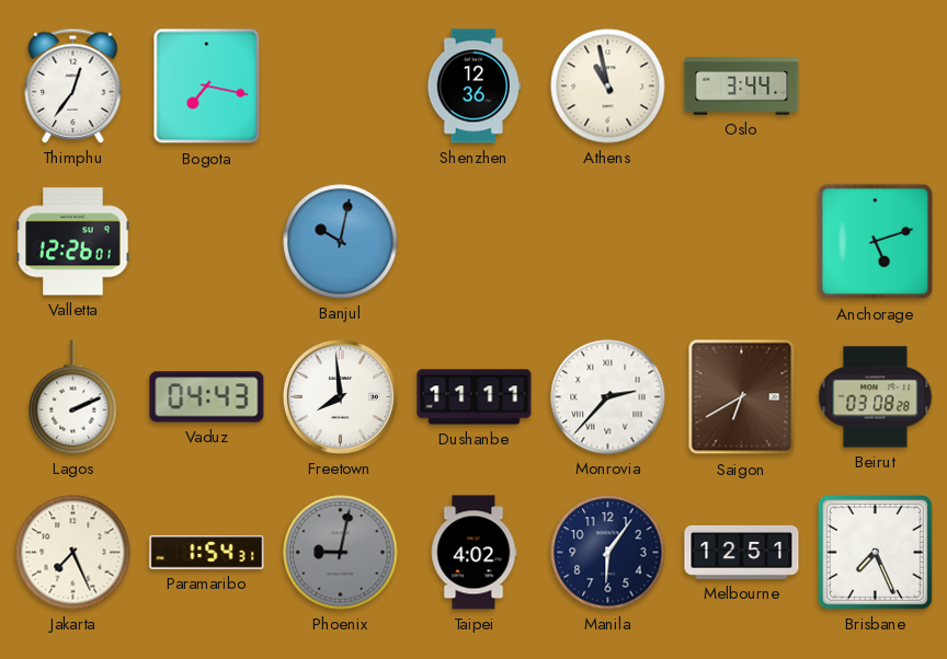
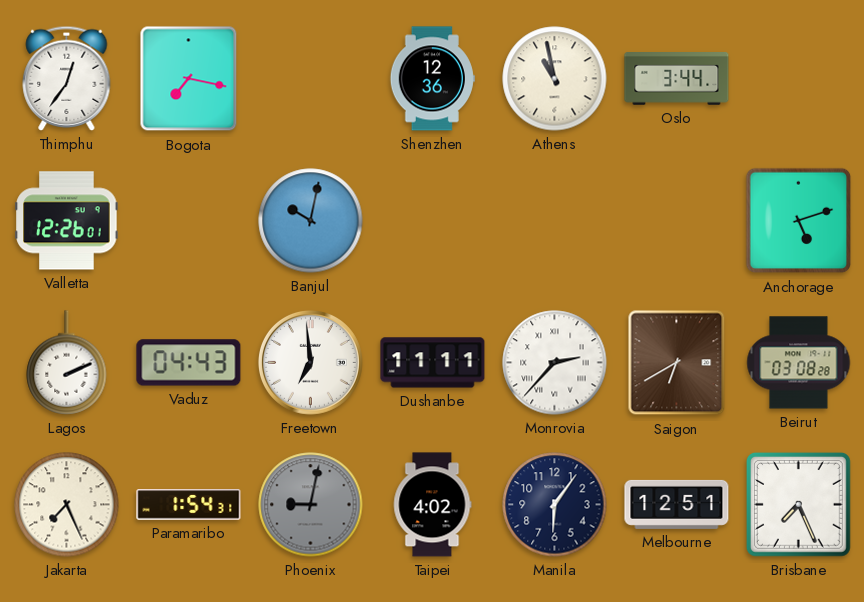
Freetown: 7:59 -> 6:59 (310, 362)
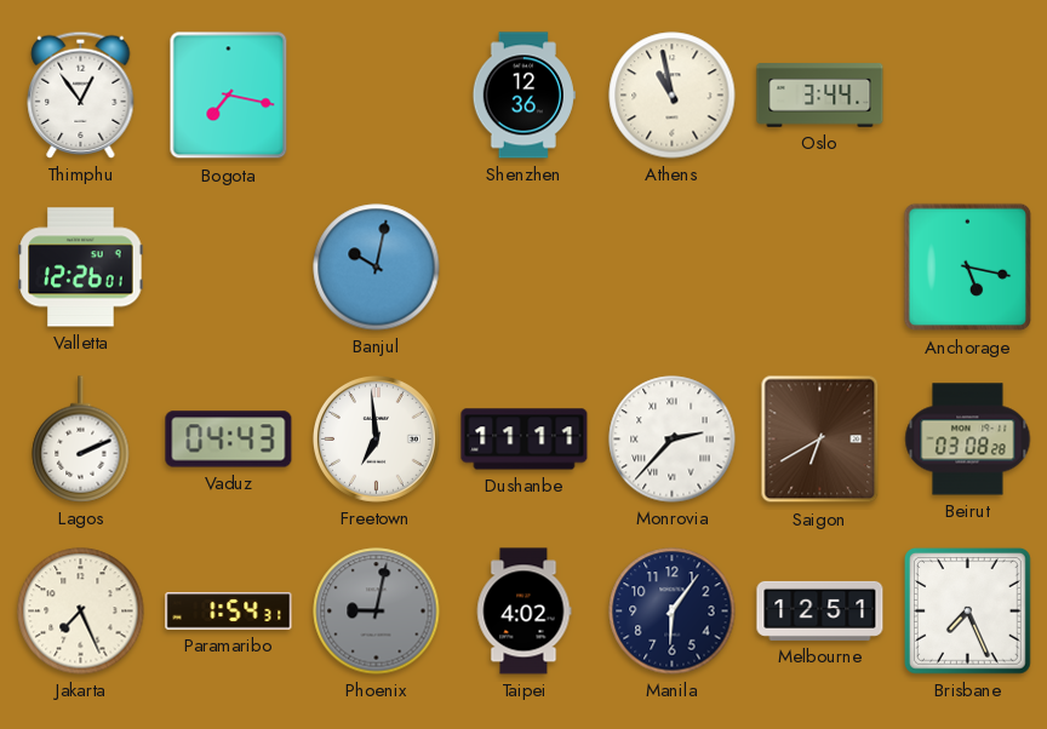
Thimphu: 12:36 -> 12:54 (81, 94)
Anchorage: 5:12 -> 5:17 (968, 268)
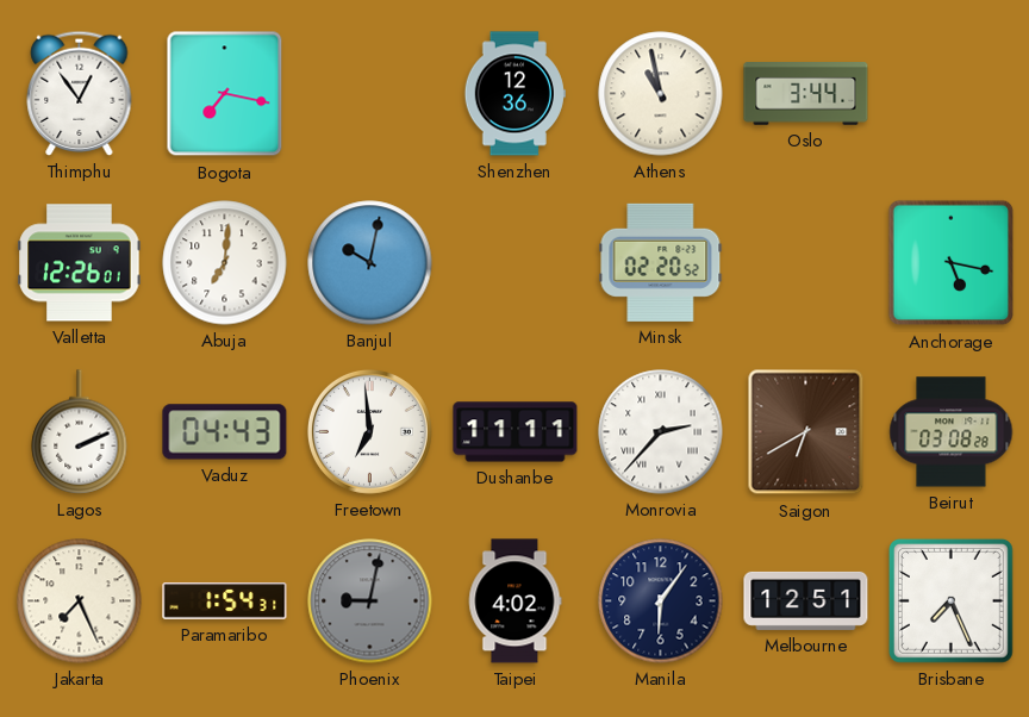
Abuja: none -> 7:01 (225, 263)
Minsk: none -> 02:20 (661, 262)
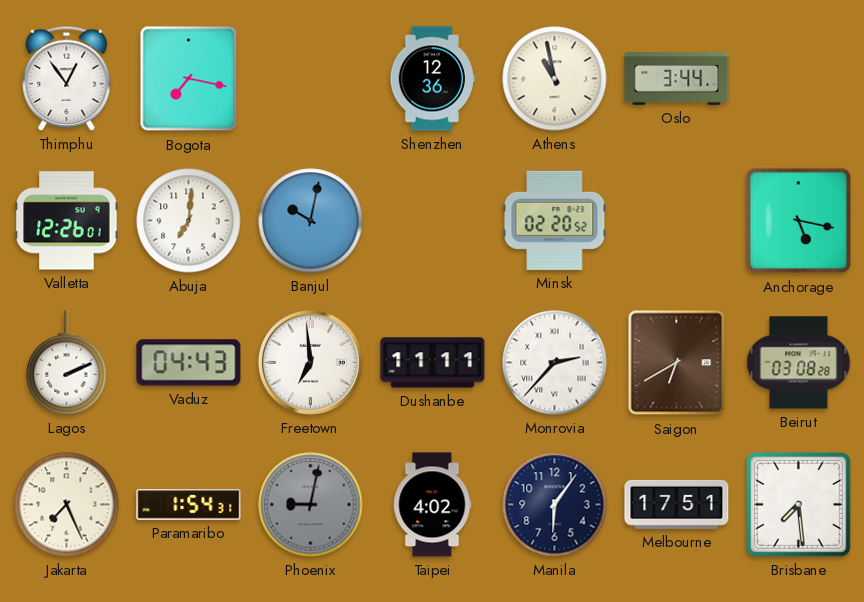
Melbourne: 12:51 -> 17:51 (677, 504)
Brisbane: 7:26 -> 7:29 (799, 505)
